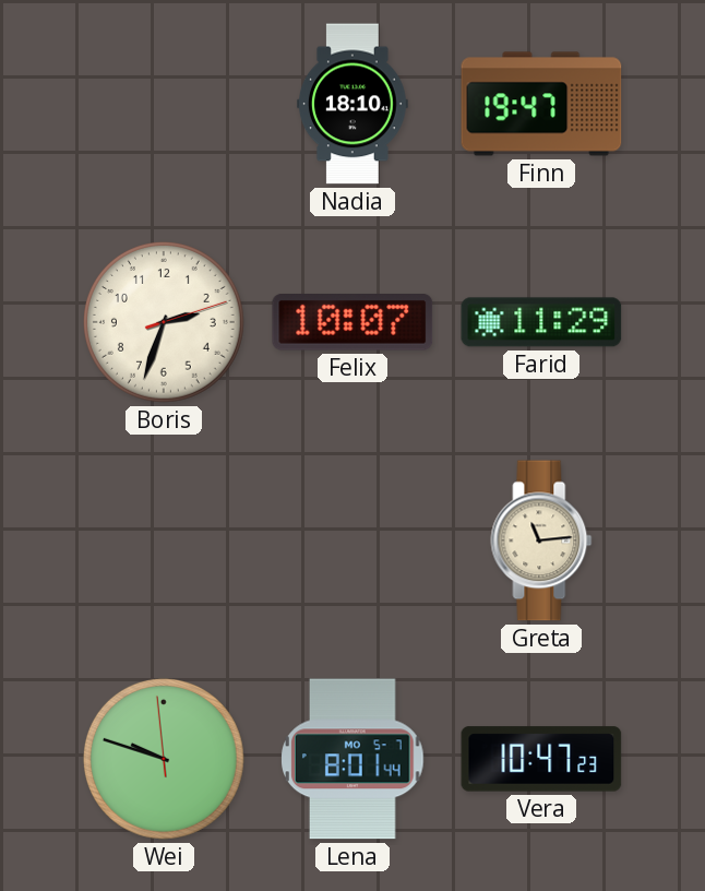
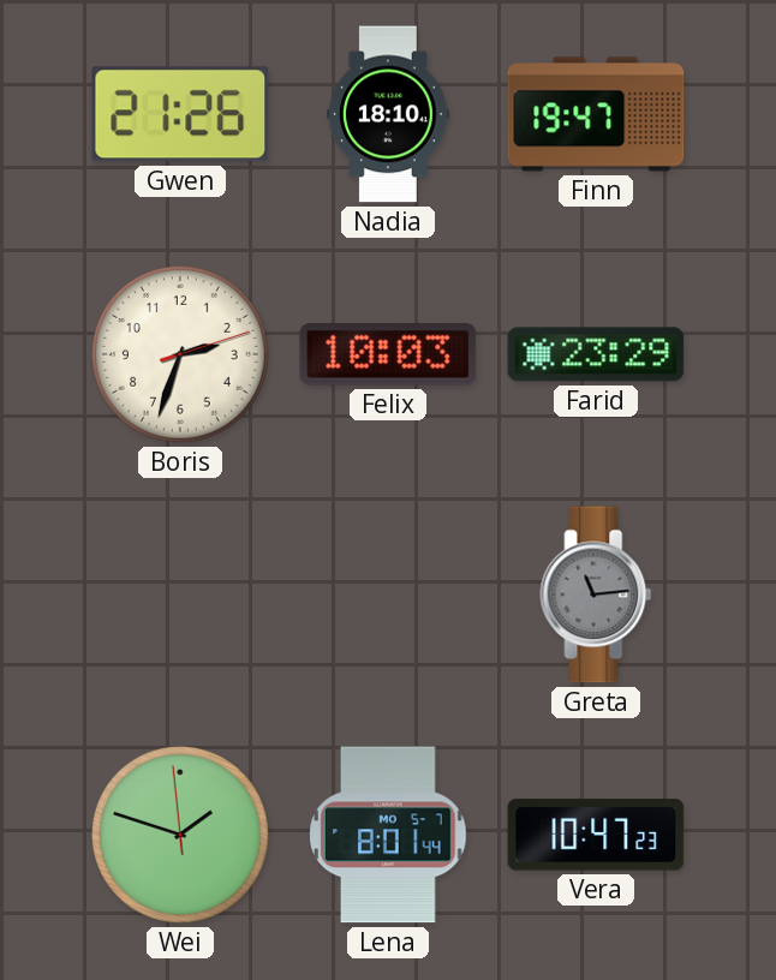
Gwen: none -> 21:26 (180, 114)
Felix: 10:07 -> 10:03 (388, 355)
Farid: 11:29 -> 23:29 (596, 354)
Greta dial: cream -> grey (596, 594)
Wei: 9:47 -> 1:47 (180, 835)
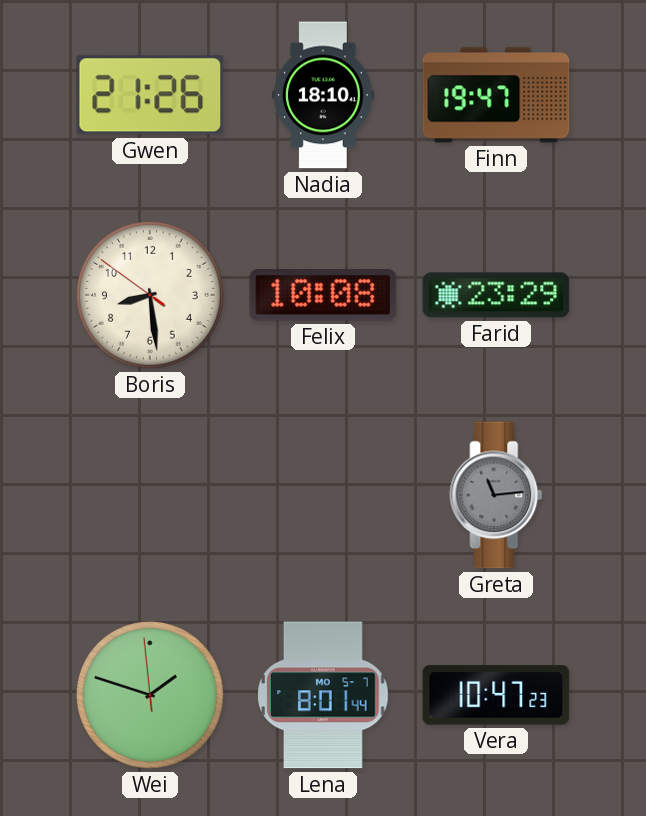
Boris: 2:33 -> 8:28 (150, 295)
Felix: 10:03 -> 10:08 (323, 296)
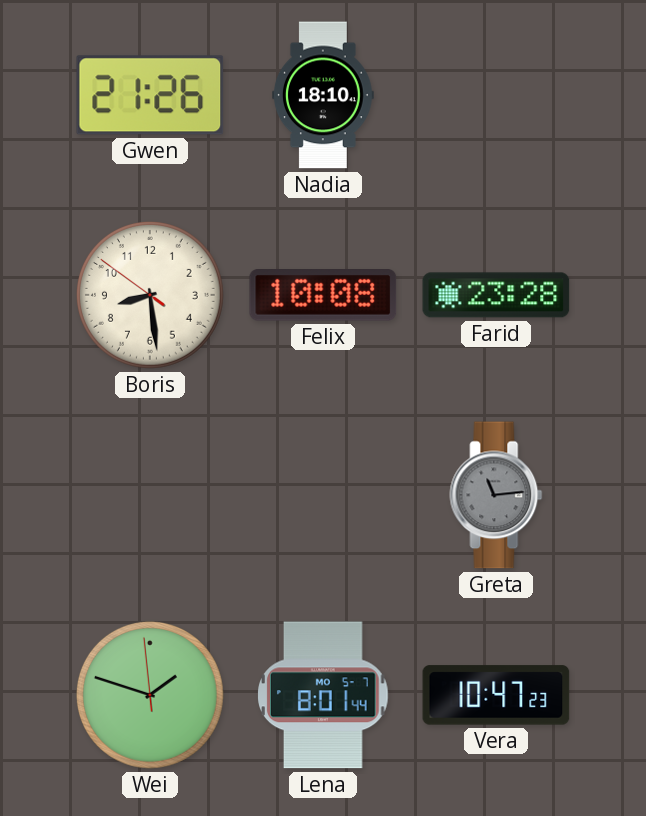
Finn: 19:47 -> none (496, 95)
Farid: 23:29 -> 23:28 (496, 295)
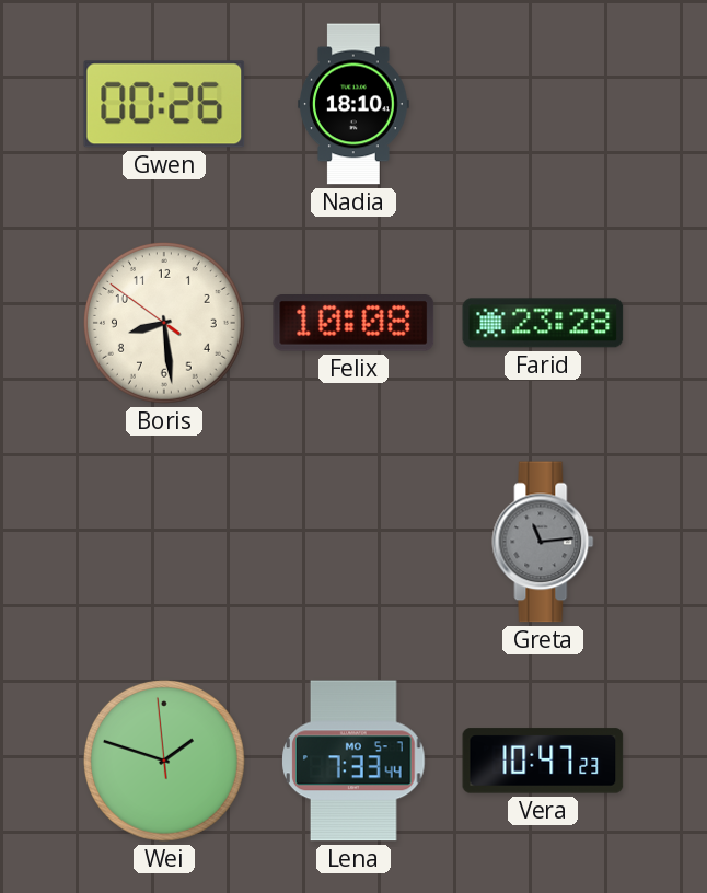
Gwen: 21:26 -> 00:26 (164, 104)
Lena: 8:01 -> 7:33 (353, 761)
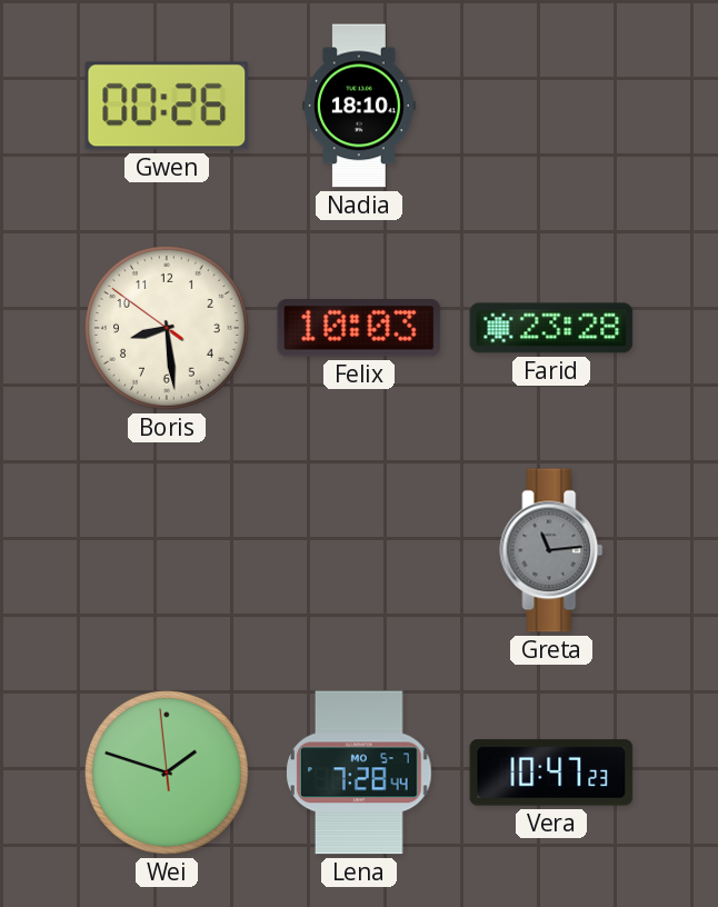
Felix: 10:08 -> 10:03 (359, 329)
Lena: 7:33 -> 7:28 (359, 773)
